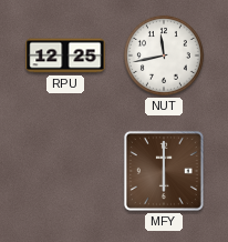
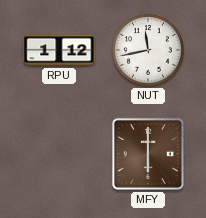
RPU: 12:25 -> 1:12 (59, 50)
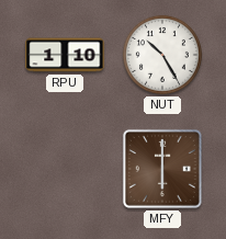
RPU: 1:12 -> 1:10 (65, 55)
NUT: 11:43 -> 10:25 (162, 55)
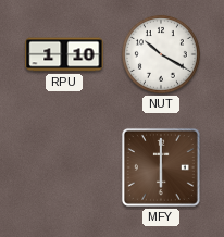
NUT: 10:25 -> 10:20 (161, 54)
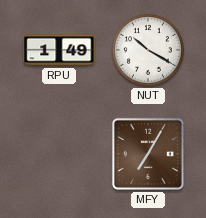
RPU: 1:10 -> 1:49 (59, 50)
MFY: 6:00 -> 7:05 (148, 154)
